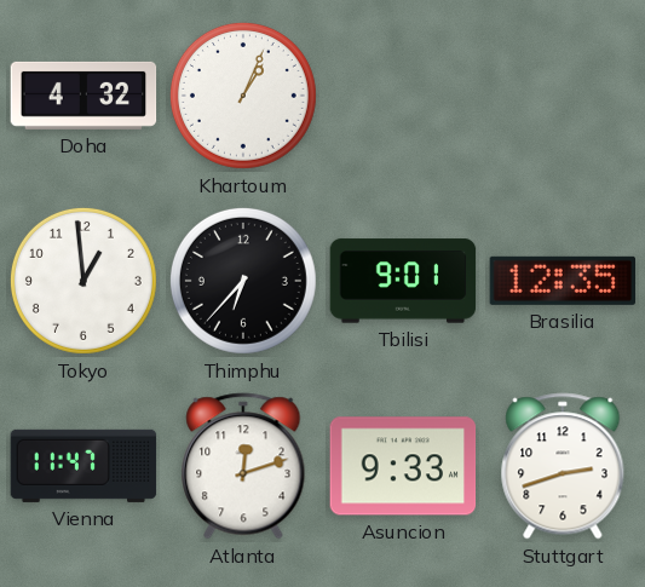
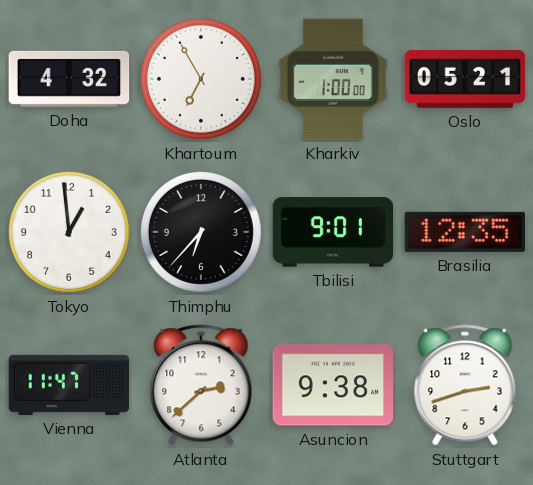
Khartoum: 1:04 -> 6:55 (201, 79)
Kharkiv: none -> 1:00 (333, 79)
Oslo: none -> 05:21 (465, 79)
Atlanta: 12:12 -> 2:38 (201, 385)
Asuncion: 9:33 -> 9:38 (333, 385)
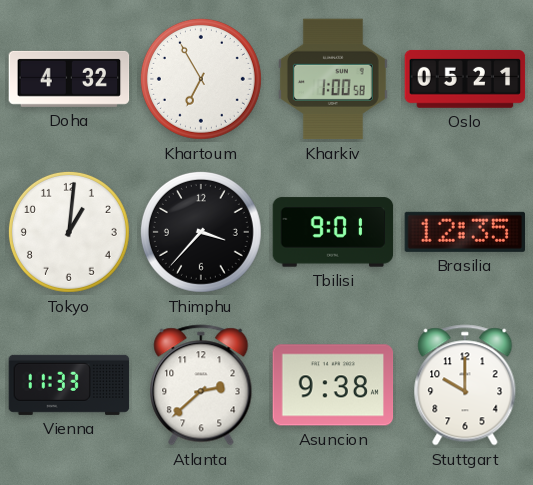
Kharkiv: 1:00:00 -> 1:00:58 (333, 79)
Tokyo: 12:59 -> 1:01 (69, 232)
Thimphu: 6:37 -> 3:37 (201, 232)
Vienna: 11:47 -> 11:33 (69, 385)
Stuttgart: 2:42 -> 10:00 (465, 385)
